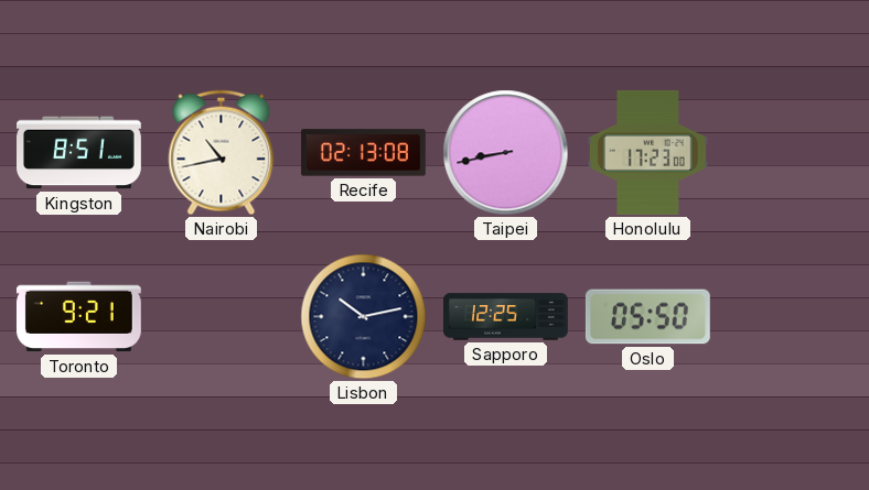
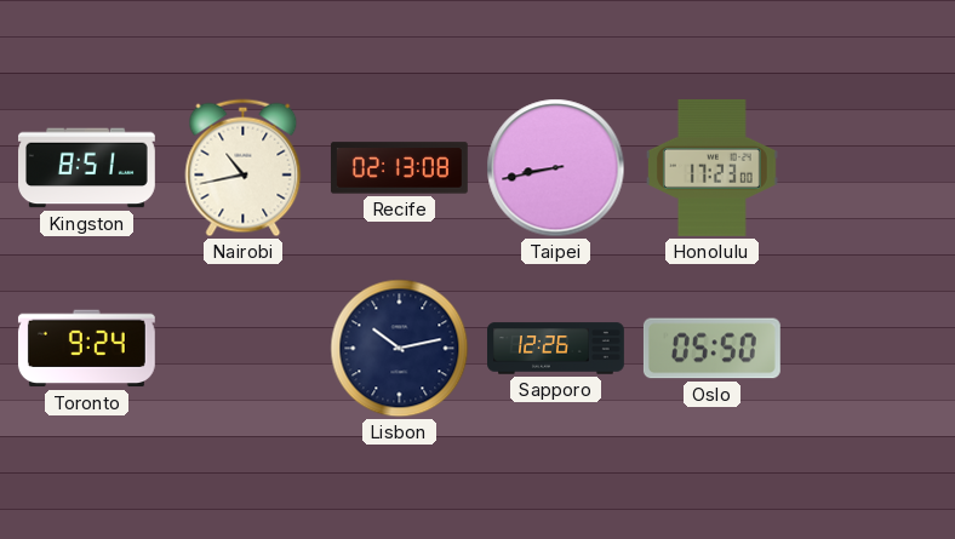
Toronto: 9:21 -> 9:24 (86, 349)
Sapporo: 12:25 -> 12:26 (556, 349)
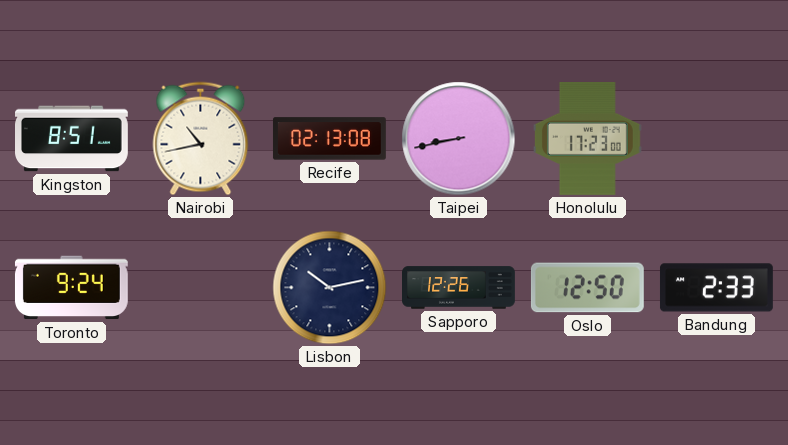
Oslo: 05:50 -> 12:50 (587, 288)
Bandung: none -> 2:33 (716, 288)
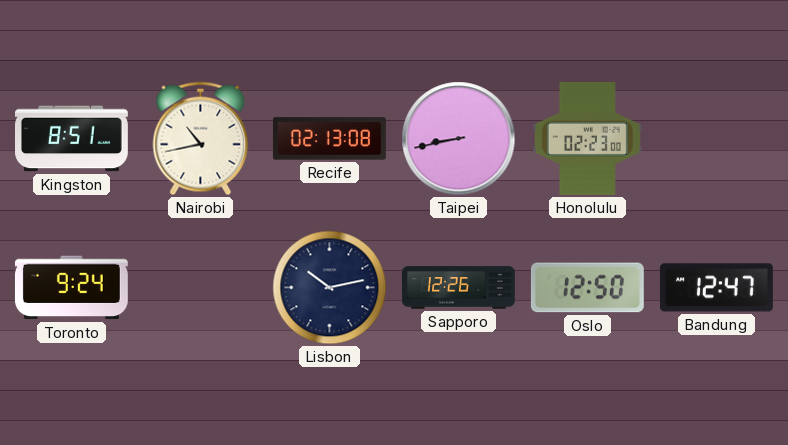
Honolulu: 17:23 -> 02:23 (587, 138)
Bandung: 2:33 -> 12:47 (716, 288)
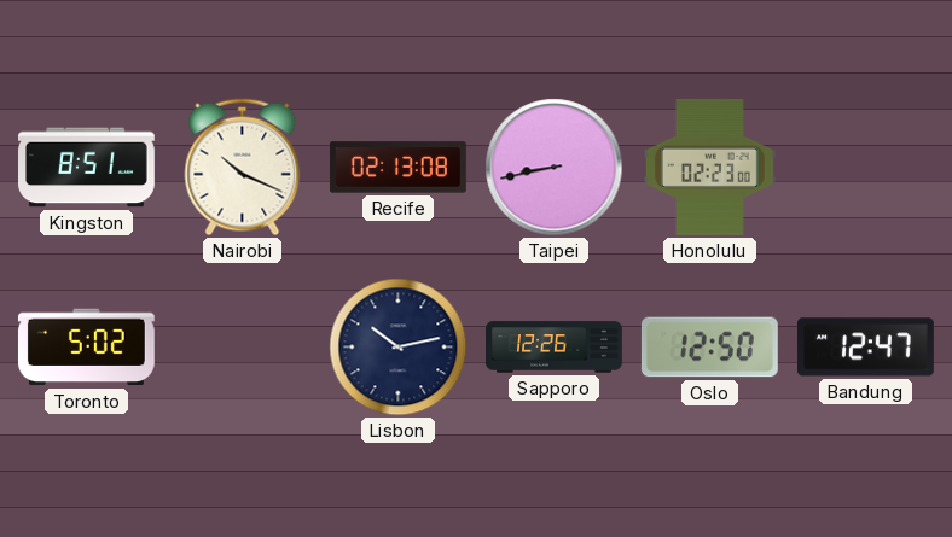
Nairobi: 10:43 -> 10:19 (243, 168)
Toronto: 9:24 -> 5:02 (86, 348)
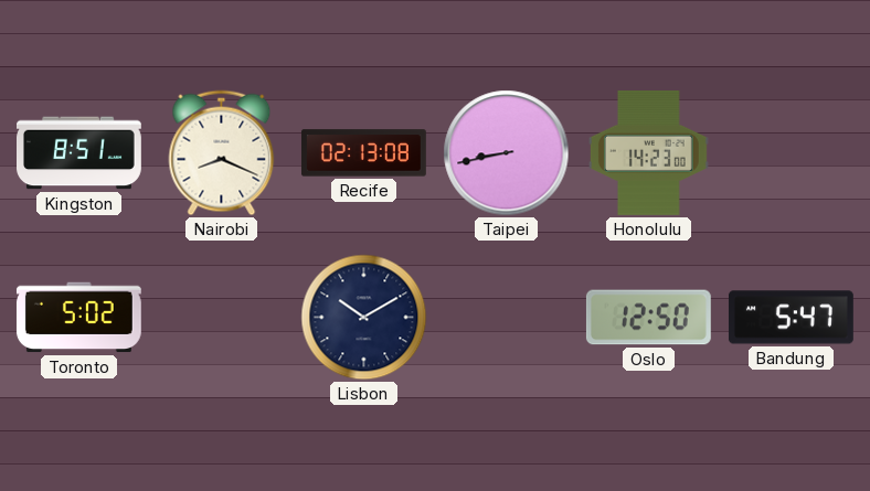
Nairobi: 10:19 -> 8:19 (222, 153)
Honolulu: 02:23 -> 14:23 (648, 152)
Lisbon: 10:13 -> 10:10 (364, 318)
Sapporo: 12:26 -> none (555, 348)
Bandung: 12:47 -> 5:47 (791, 318)
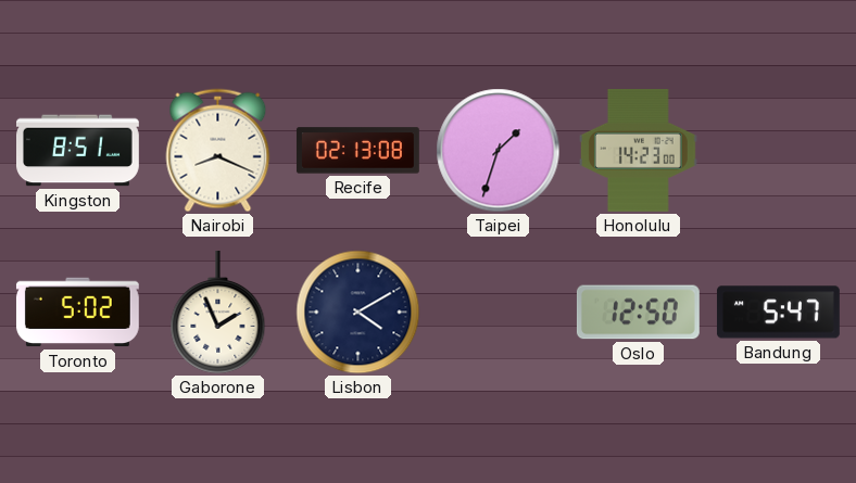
Taipei: 8:43 -> 1:33 (499, 151)
Gaborone: none -> 1:56 (218, 312)
Lisbon: 10:10 -> 4:10 (358, 313)
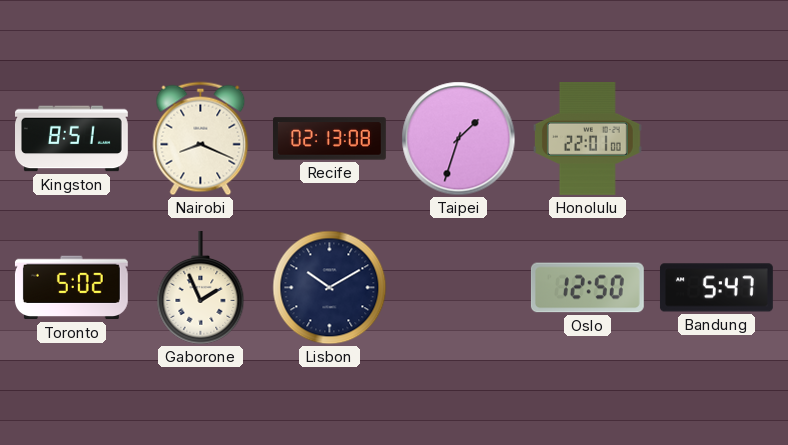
Honolulu: 14:23 -> 22:01 (587, 138)
Lisbon: 4:10 -> 10:10 (330, 288)
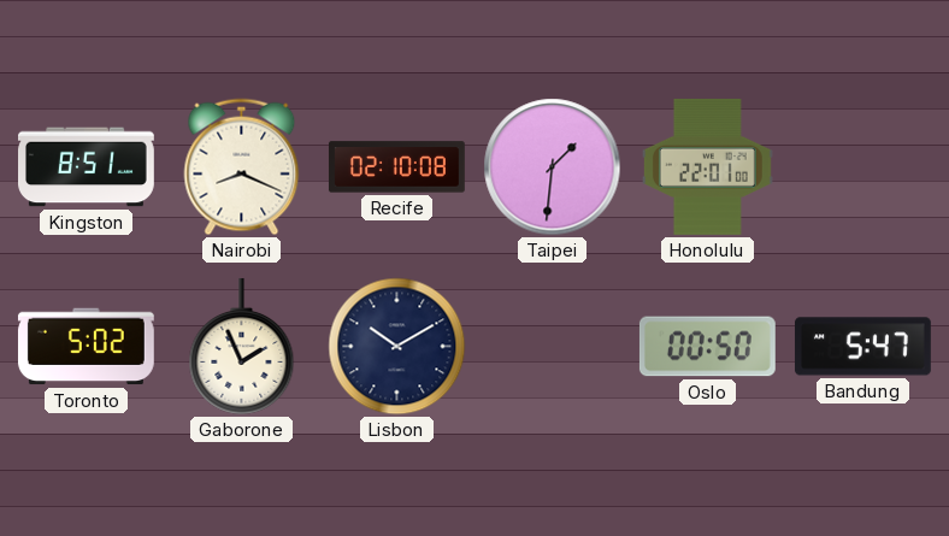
Recife: 02:13 -> 02:10 (396, 167)
Taipei: 1:33 -> 1:31 (553, 167)
Oslo: 12:50 -> 00:50 (707, 347)
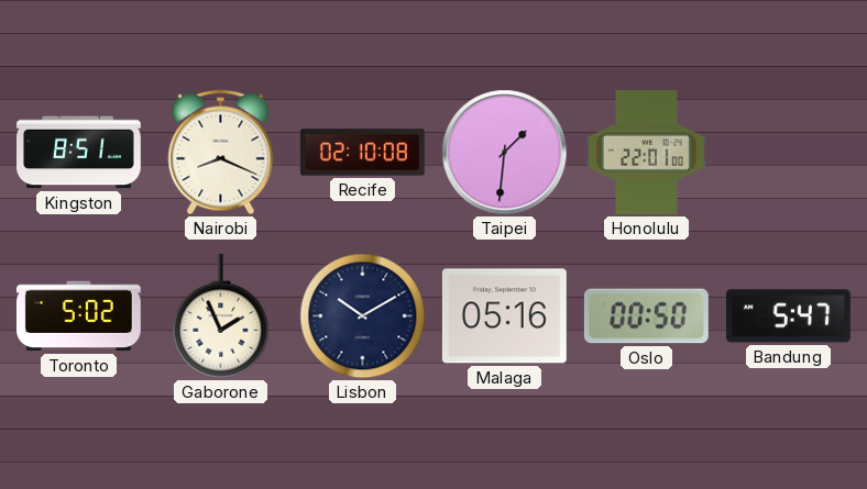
Malaga: none -> 05:16 (504, 316)
